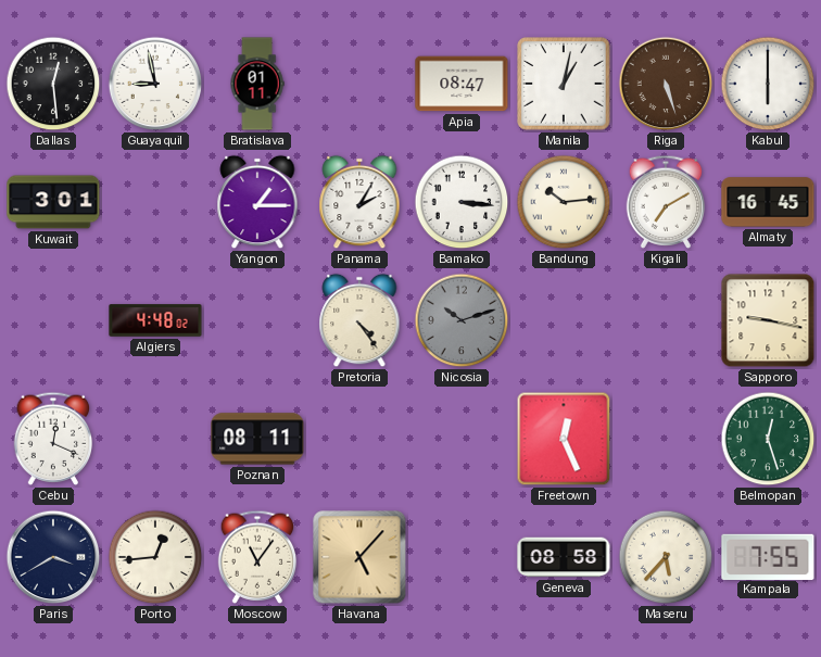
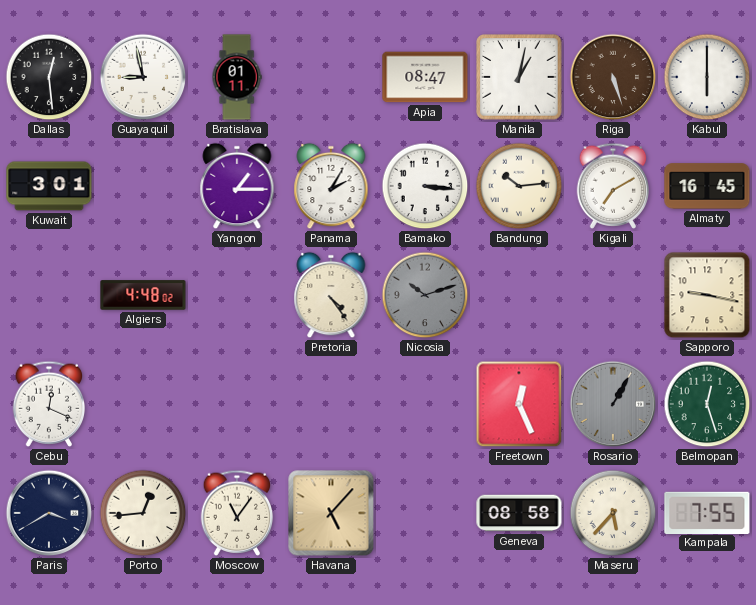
Poznan: 08:11 -> none (257, 439)
Rosario: none -> 1:05 (613, 404)
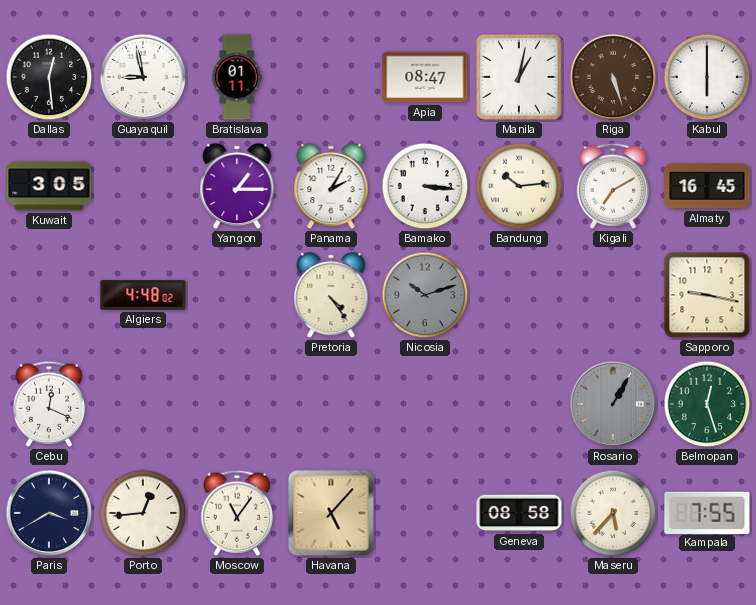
Kuwait: 3:01 -> 3:05 (49, 186)
Freetown: 12:26 -> none (519, 404)
